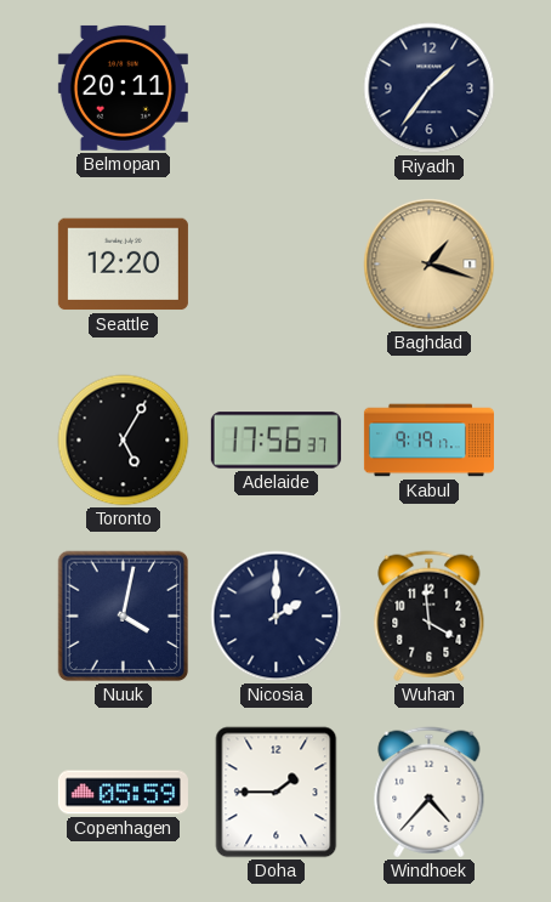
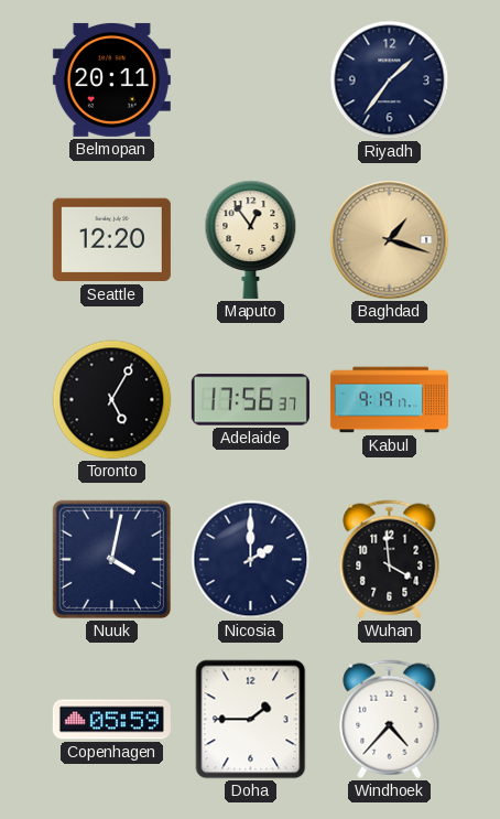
Maputo: none -> 12:54 (251, 239)
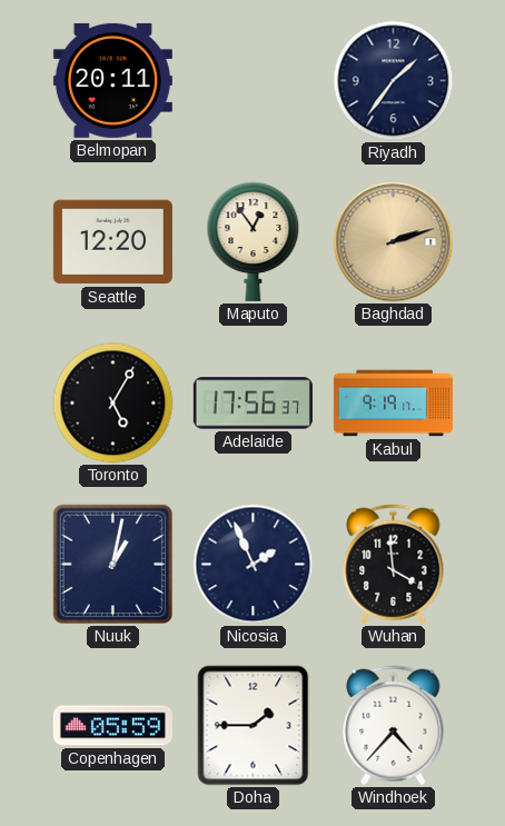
Baghdad: 1:18 -> 2:12 (394, 242)
Nuuk: 4:02 -> 1:02 (113, 565)
Nicosia: 2:00 -> 1:56 (254, 565)
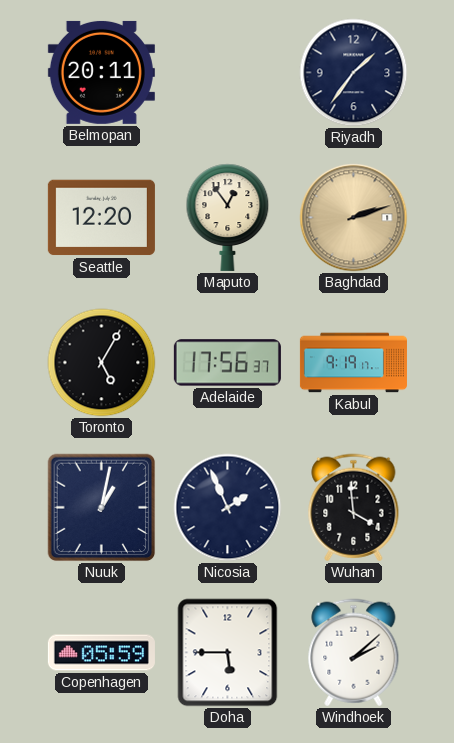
Doha: 1:45 -> 5:45 (228, 653)
Windhoek: 4:37 -> 2:08 (354, 653)
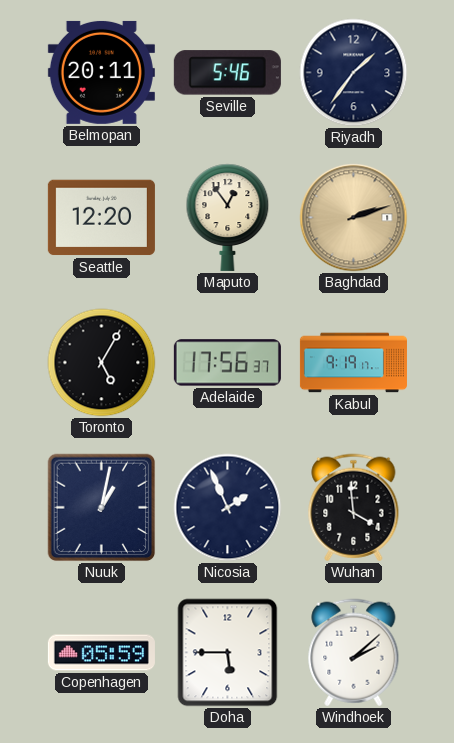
Seville: none -> 5:46 (227, 73)
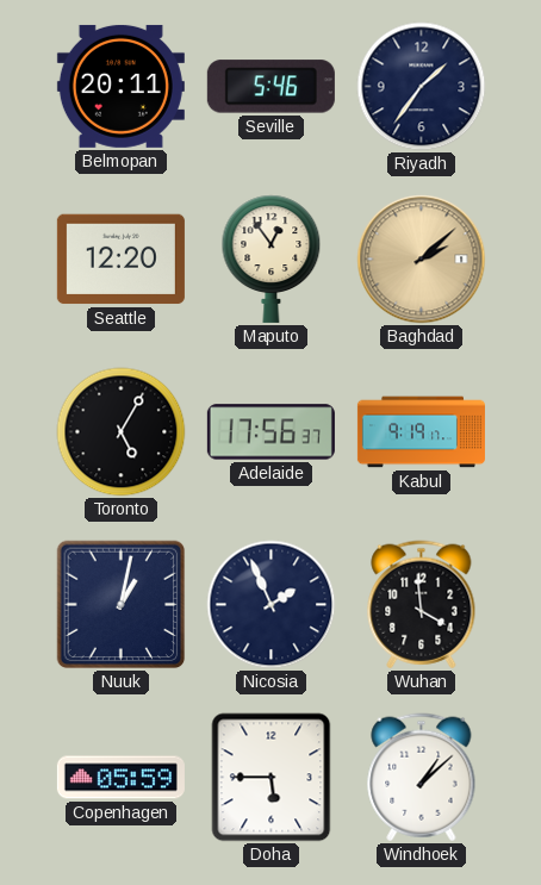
Baghdad: 2:12 -> 2:08 (422, 260)
Windhoek: 2:08 -> 1:08 (422, 778)
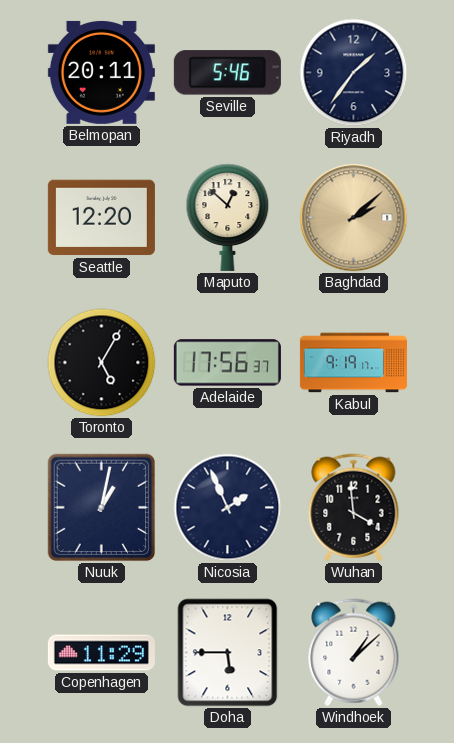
Maputo: 12:54 -> 12:52 (228, 217)
Copenhagen: 05:59 -> 11:29 (101, 653)
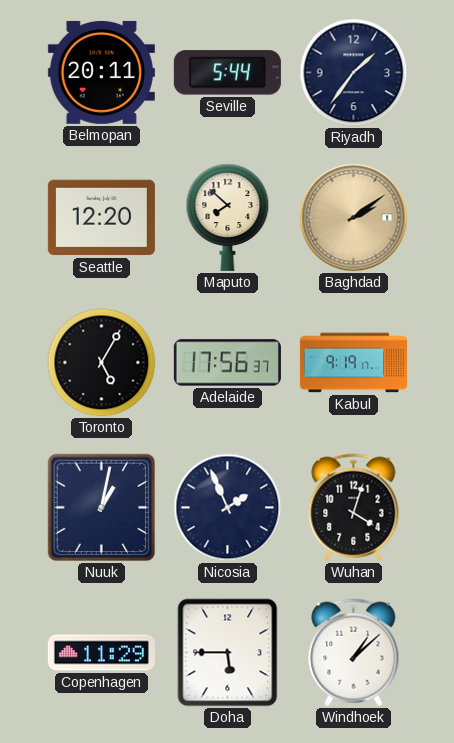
Seville: 5:46 -> 5:44 (227, 73)
Maputo: 12:52 -> 7:52 (228, 217)
Baghdad: 2:08 -> 2:09 (354, 218)
Wuhan: 3:59 -> 4:03 (354, 508)
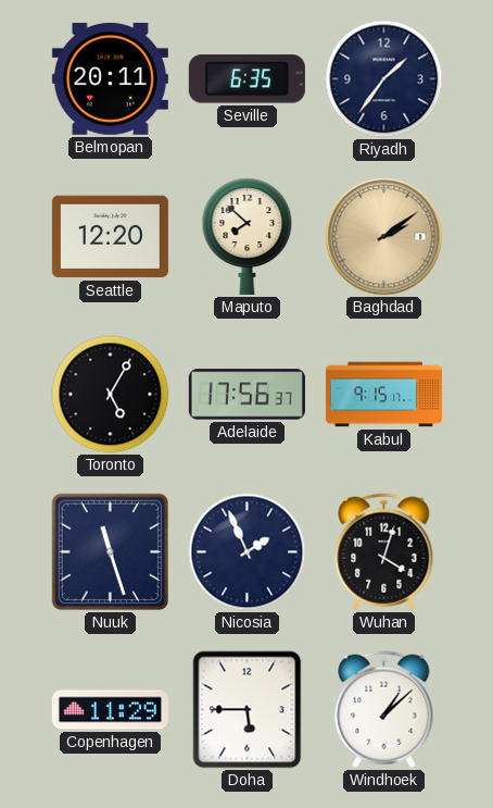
Seville: 5:44 -> 6:35 (246, 79)
Kabul: 9:19 -> 9:15 (383, 395)
Nuuk: 1:02 -> 11:27 (111, 552)
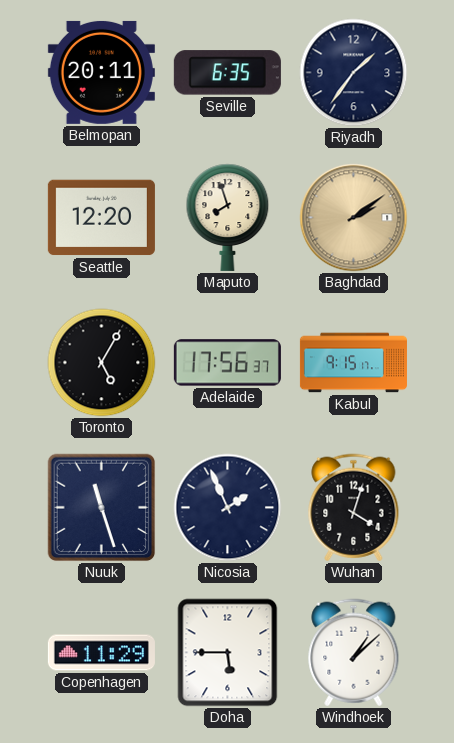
Maputo: 7:52 -> 7:57 (228, 217)
